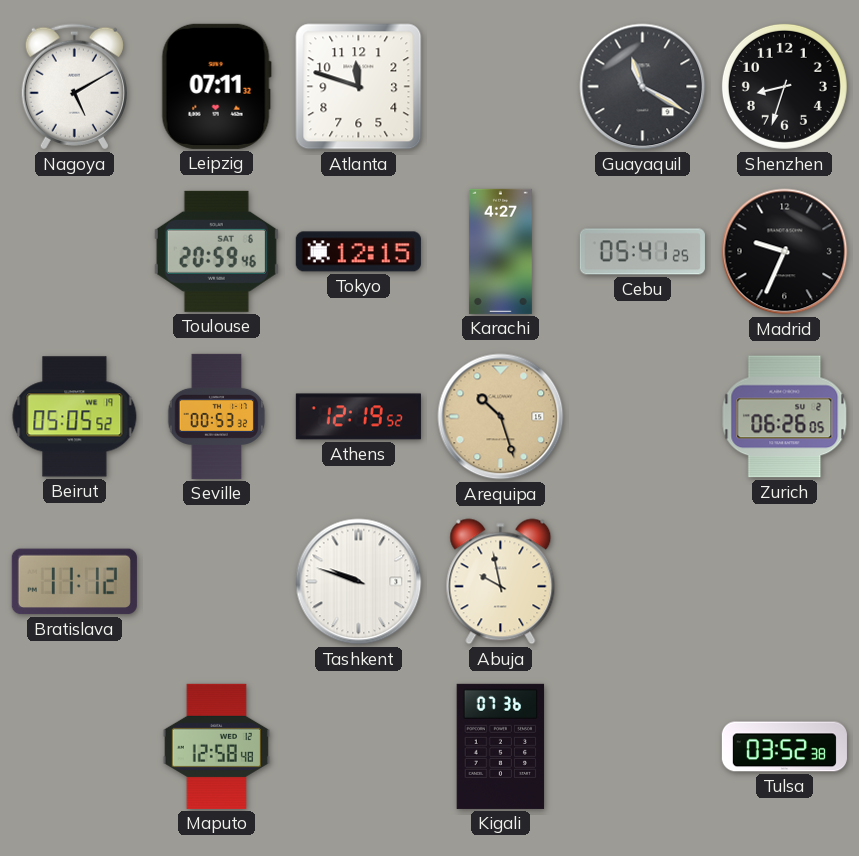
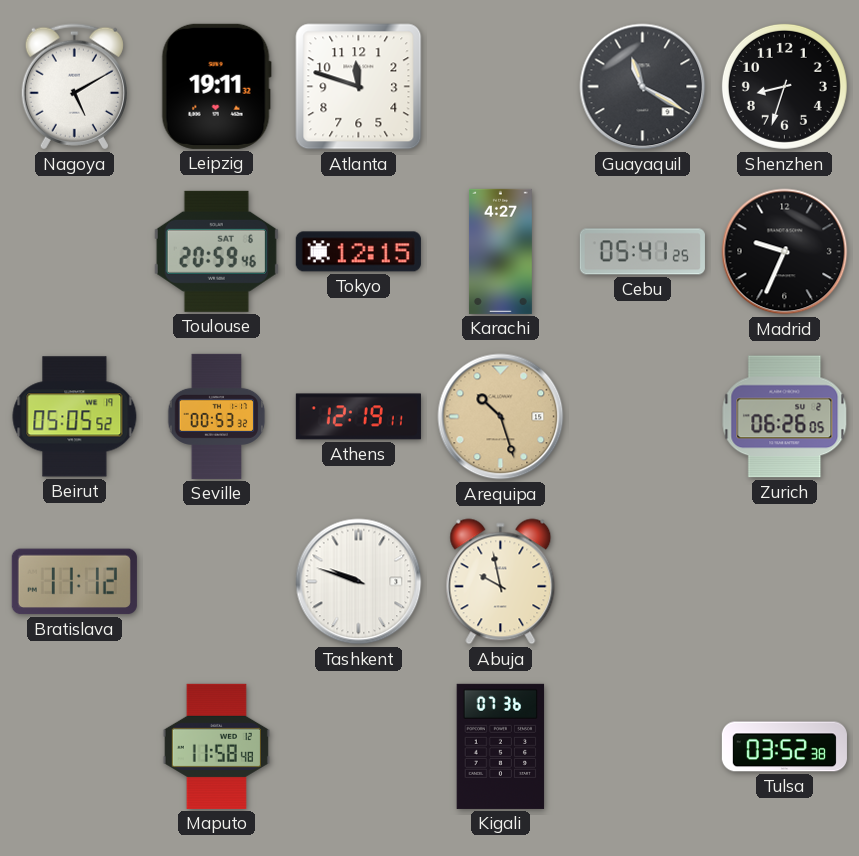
Leipzig: 07:11 -> 19:11 (216, 86)
Athens: 12:19:52 -> 12:19:11 (358, 417)
Maputo: 12:58 -> 11:58 (216, 746)
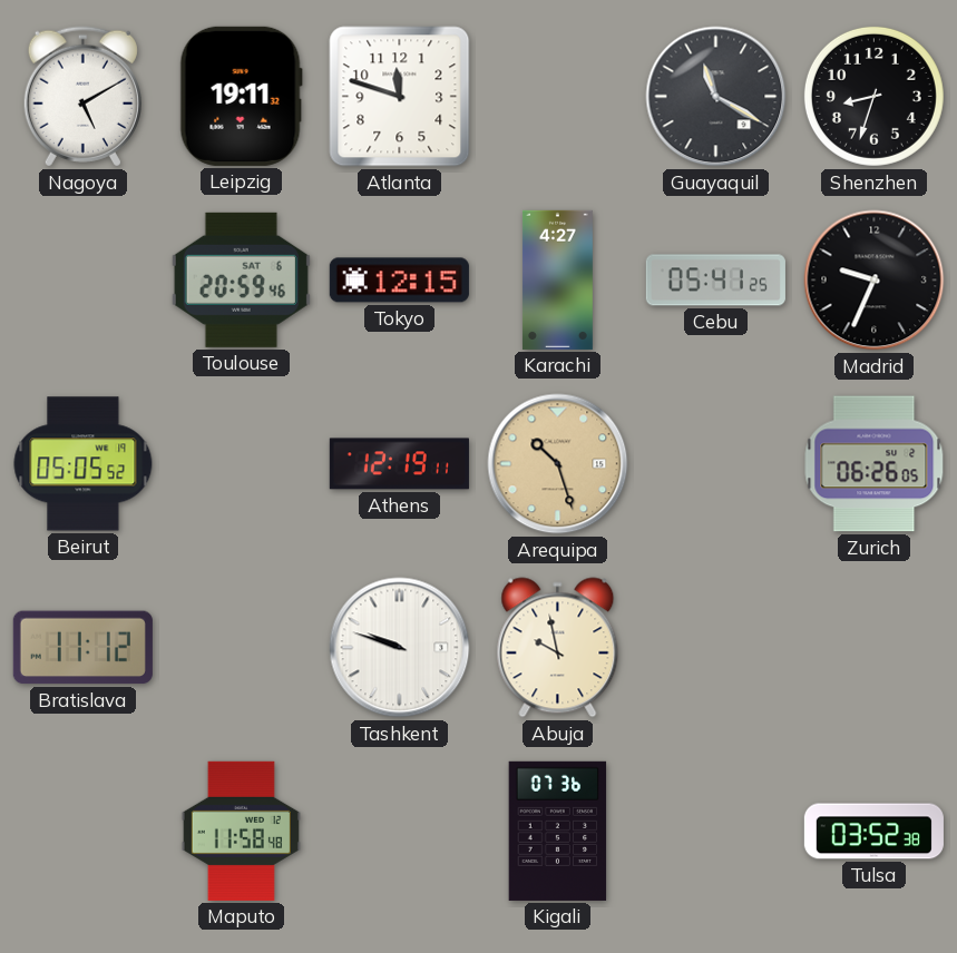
Seville: 00:53 -> none (217, 416)
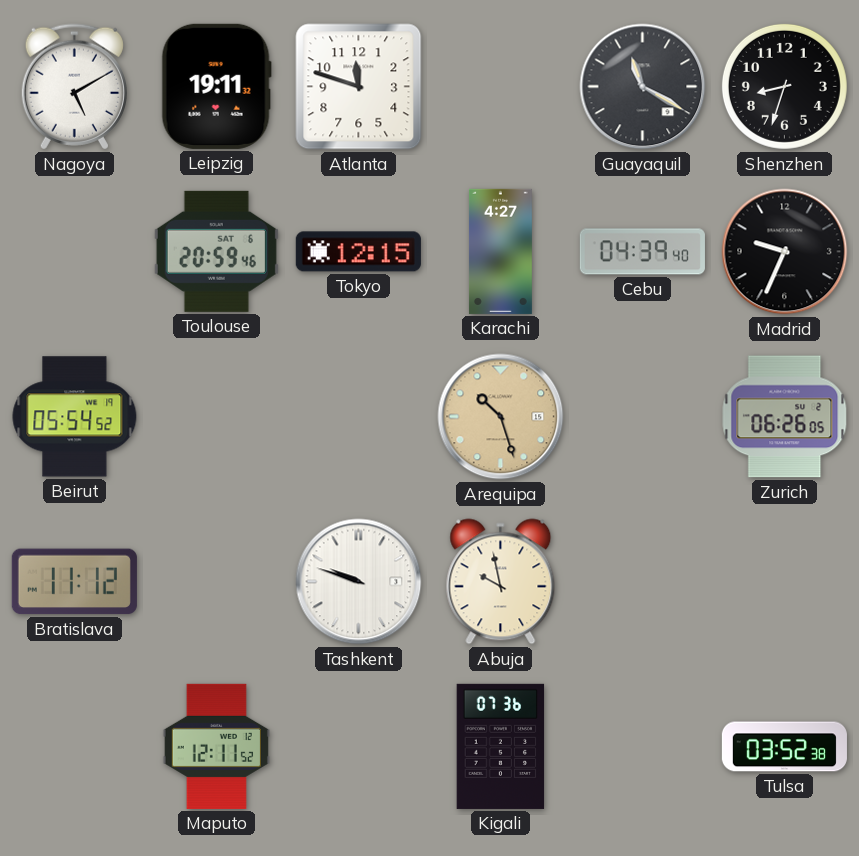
Cebu: 05:41 -> 04:39 (642, 252)
Beirut: 05:05 -> 05:54 (75, 417)
Athens: 12:19 -> none (399, 464)
Maputo: 11:58 -> 12:11 (216, 746)
